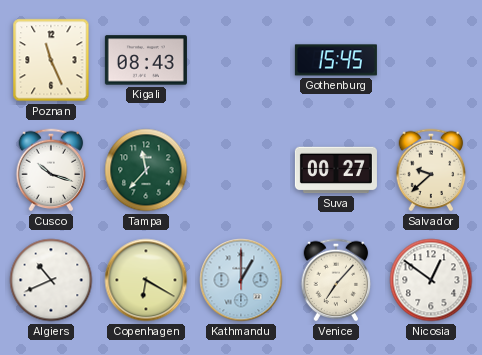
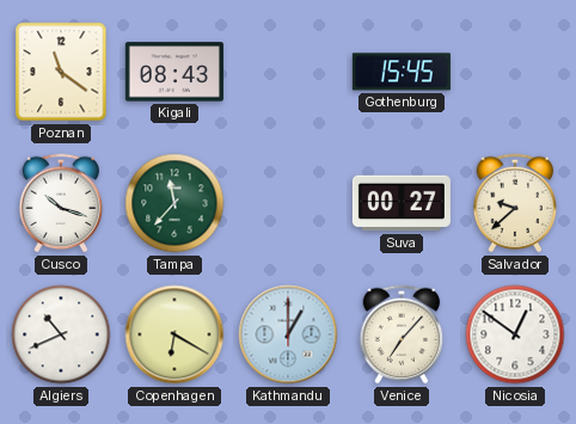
Poznan: 11:26 -> 11:21 (61, 72)
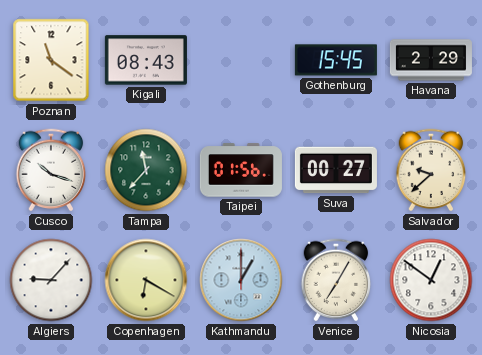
Havana: none -> 2:29 (431, 60)
Taipei: none -> 01:56 (241, 170)
Algiers: 10:41 -> 9:07 (51, 280)
Venice: 7:07 -> 7:05 (336, 280)
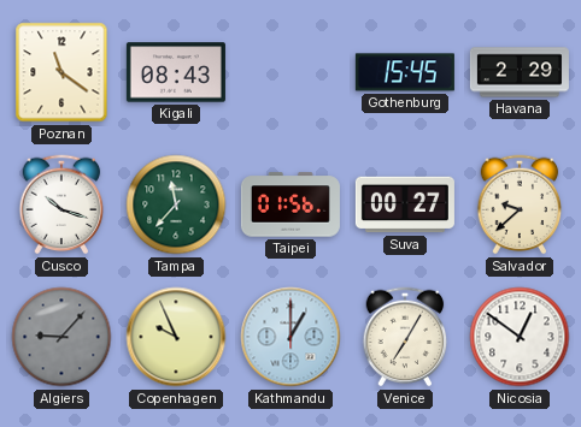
Algiers dial: white -> grey (61, 337)
Copenhagen: 6:20 -> 9:56 (176, 337)
